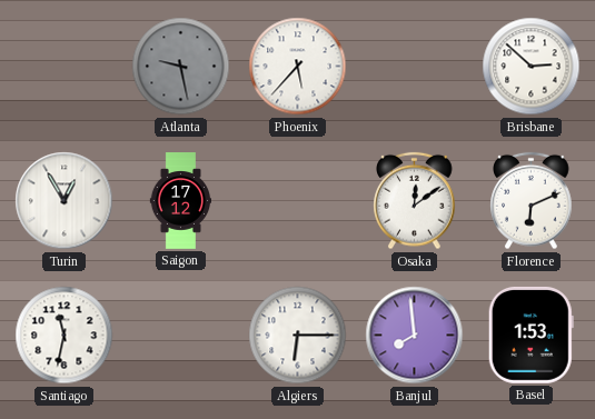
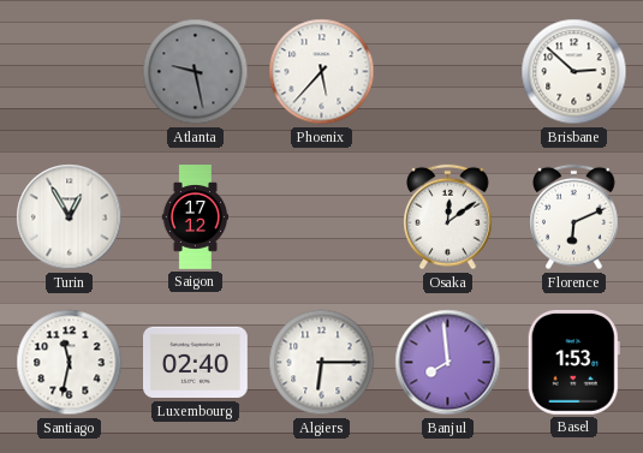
Luxembourg: none -> 02:40 (196, 363)
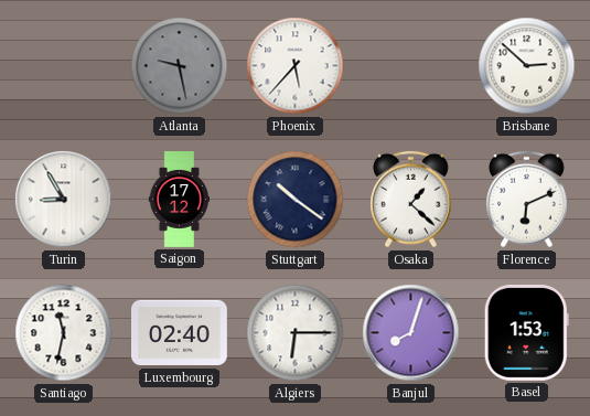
Turin: 12:55 -> 8:55 (64, 200)
Stuttgart: none -> 10:21 (296, 200)
Osaka: 12:09 -> 1:22 (411, 200)
Banjul: 7:59 -> 8:03 (411, 333)
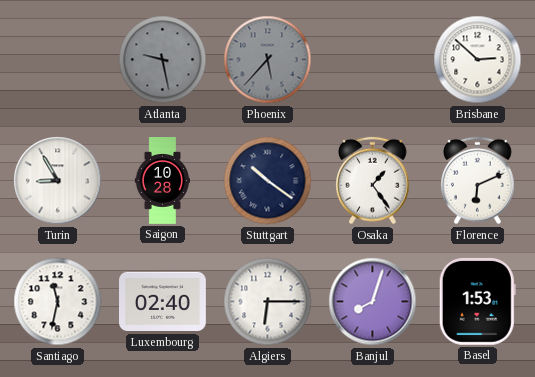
Phoenix dial: white -> grey (268, 60)
Saigon: 17:12 -> 10:28 (163, 181)
Osaka: 1:22 -> 1:24 (373, 181)
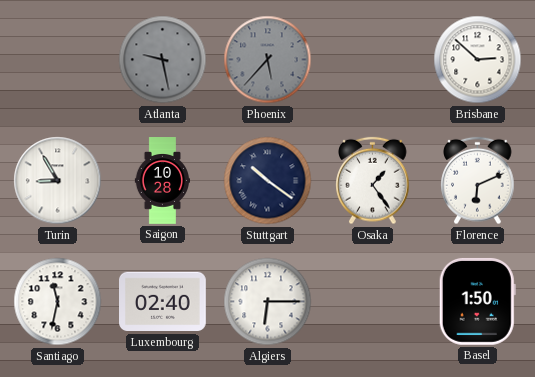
Banjul: 8:03 -> none (373, 302)
Basel: 1:53 -> 1:50 (477, 301)
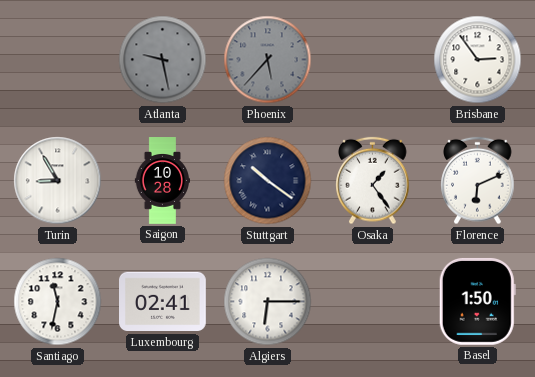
Brisbane: 2:52 -> 2:54 (478, 60)
Luxembourg: 02:40 -> 02:41 (163, 302)
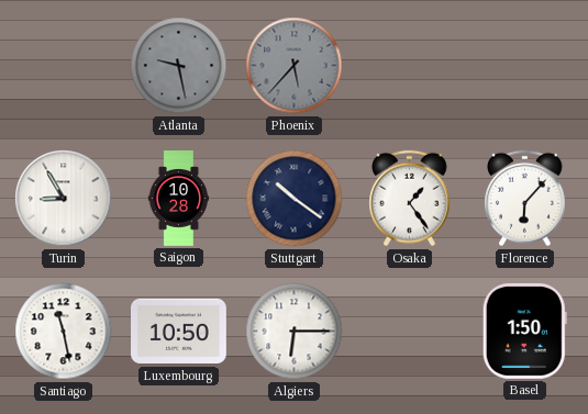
Brisbane: 2:54 -> none (478, 60)
Florence: 6:11 -> 6:07 (525, 199)
Santiago: 11:32 -> 11:28 (64, 332)
Luxembourg: 02:41 -> 10:50 (179, 332)
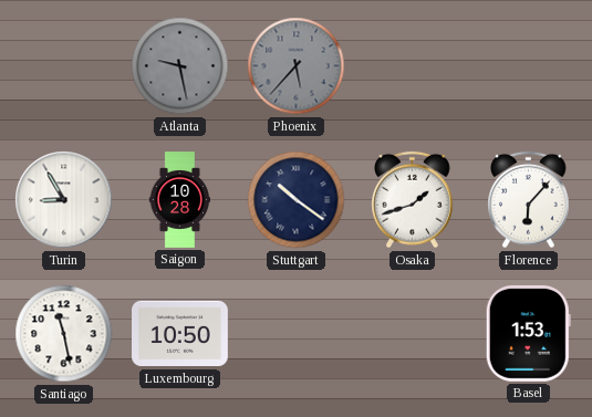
Osaka: 1:24 -> 1:42 (413, 200)
Algiers: 6:15 -> none (295, 332)
Basel: 1:50 -> 1:53 (528, 333)
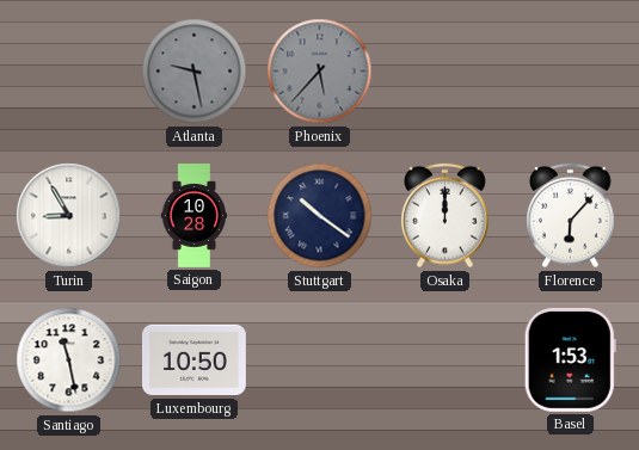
Osaka: 1:42 -> 12:00 (446, 216)
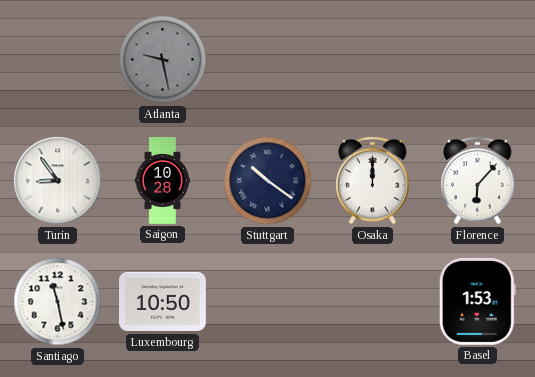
Phoenix: 5:37 -> none (320, 72)
Turin: 8:55 -> 8:54 (58, 181)
